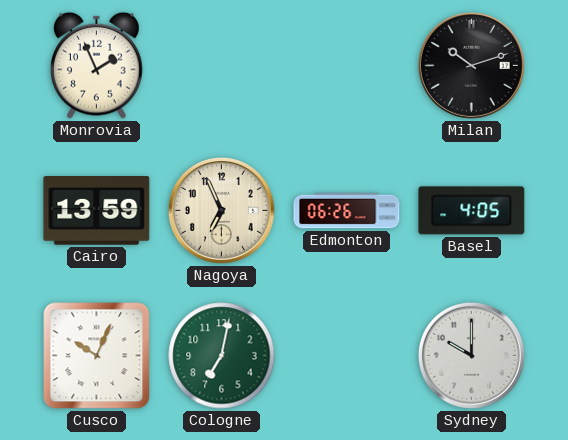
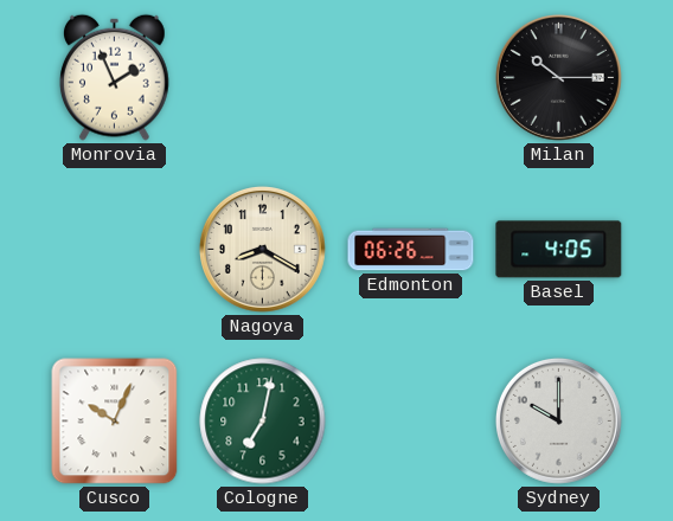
Milan: 10:12 -> 10:15 (558, 77)
Cairo: 13:59 -> none (97, 211)
Nagoya: 6:56 -> 8:20 (262, 249)
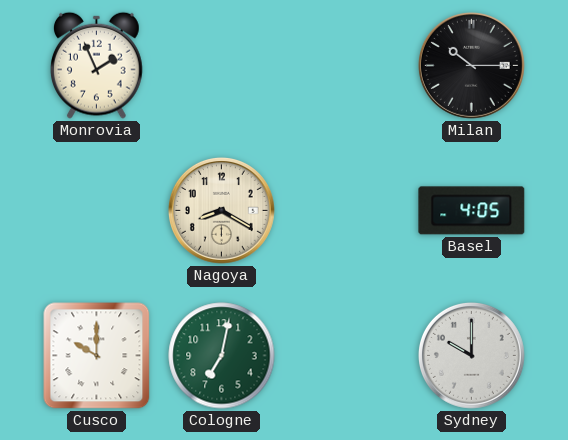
Edmonton: 06:26 -> none (411, 250)
Cusco: 10:04 -> 10:00 (97, 356)
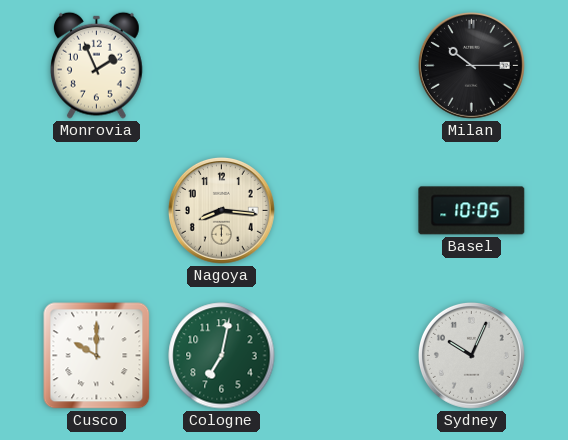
Nagoya: 8:20 -> 8:16 (221, 210)
Basel: 4:05 -> 10:05 (472, 211)
Sydney: 10:00 -> 10:04 (471, 355)
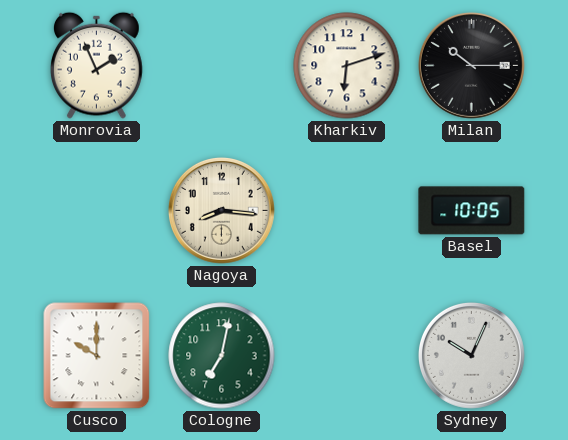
Kharkiv: none -> 6:12 (347, 66)
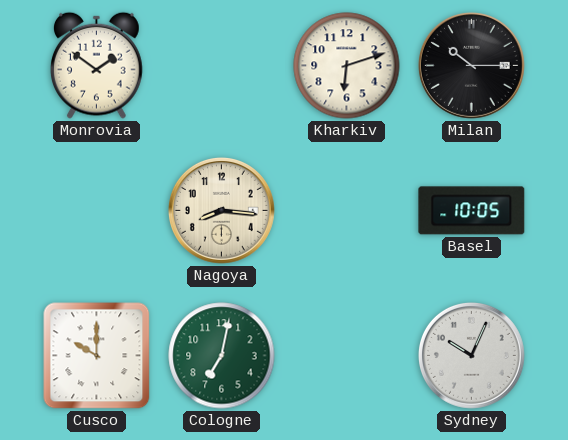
Monrovia: 1:56 -> 1:51 (97, 65)
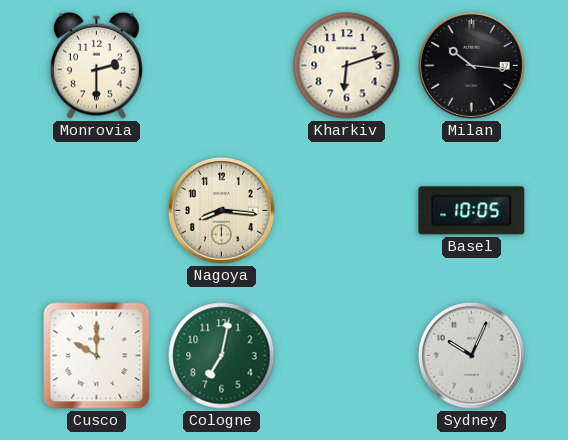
Monrovia: 1:51 -> 2:30 (97, 65)
Milan: 10:15 -> 10:16 (471, 65)
